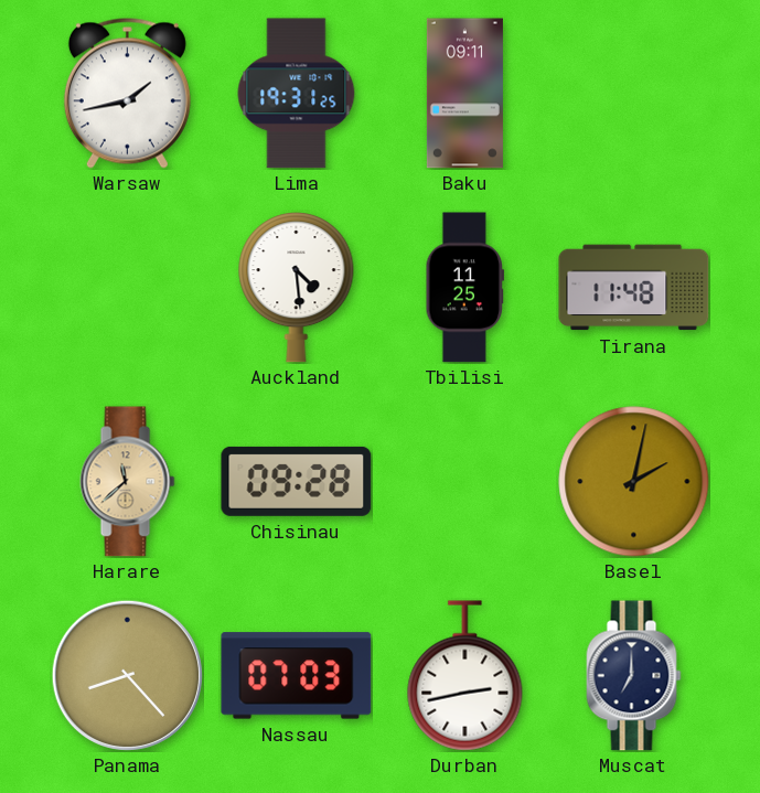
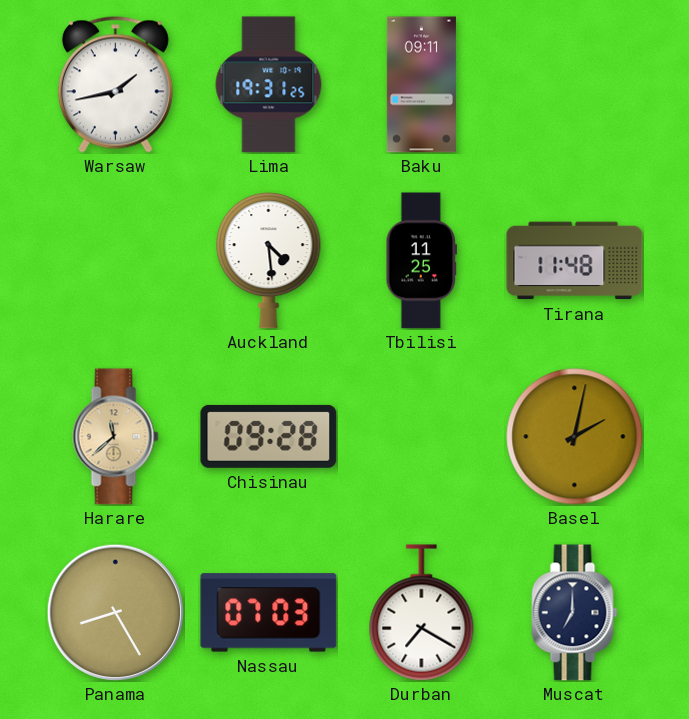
Panama: 8:23 -> 8:25 (115, 612)
Durban: 2:43 -> 7:20 (422, 613)
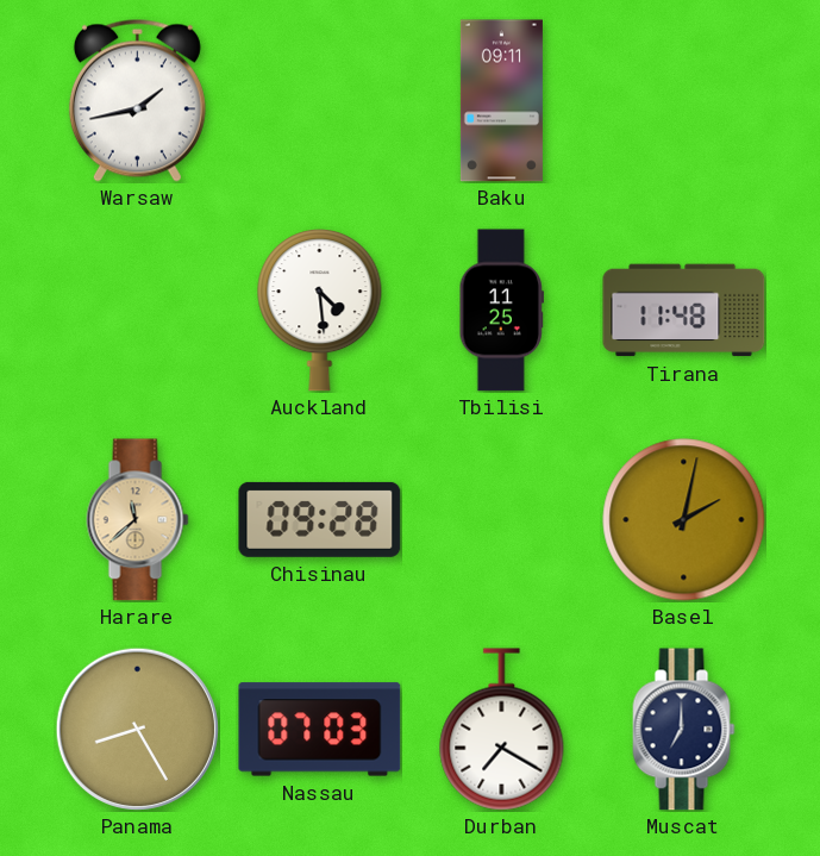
Lima: 19:31 -> none (269, 85)
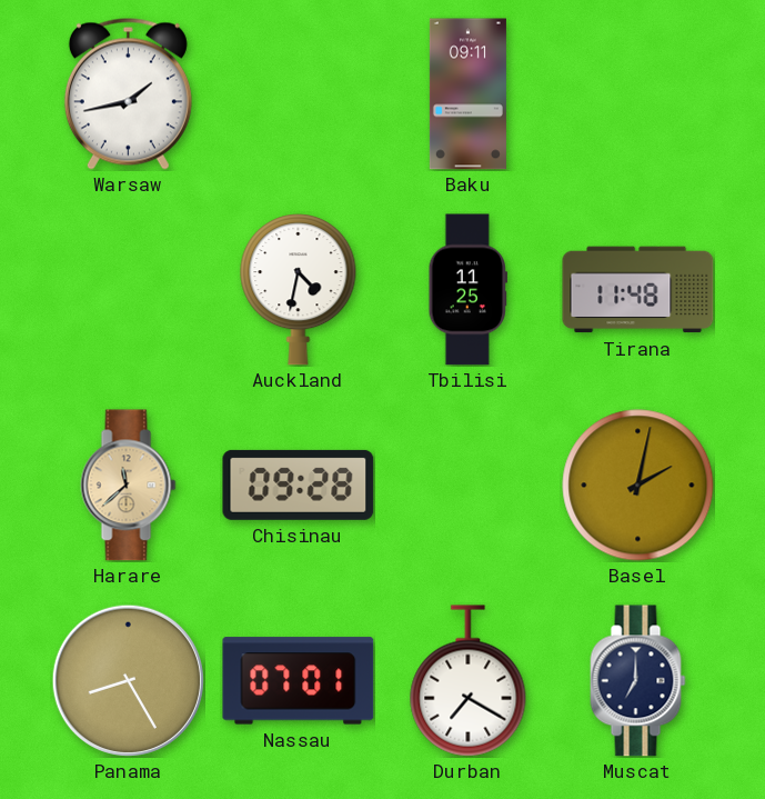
Auckland: 4:29 -> 4:32 (299, 290)
Nassau: 07:03 -> 07:01 (299, 681)
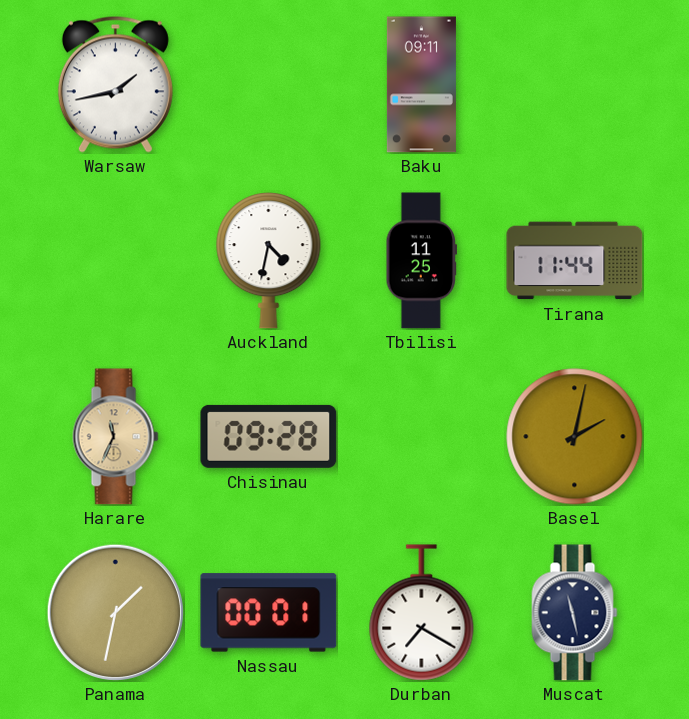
Tirana: 11:48 -> 11:44 (575, 261)
Harare: 11:38 -> 11:34 (116, 437)
Panama: 8:25 -> 1:32 (115, 612)
Nassau: 07:01 -> 00:01 (269, 613)
Muscat: 7:00 -> 11:28 (575, 613)
